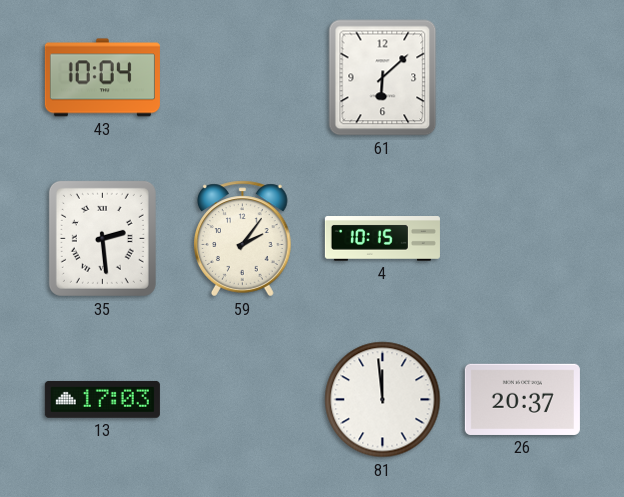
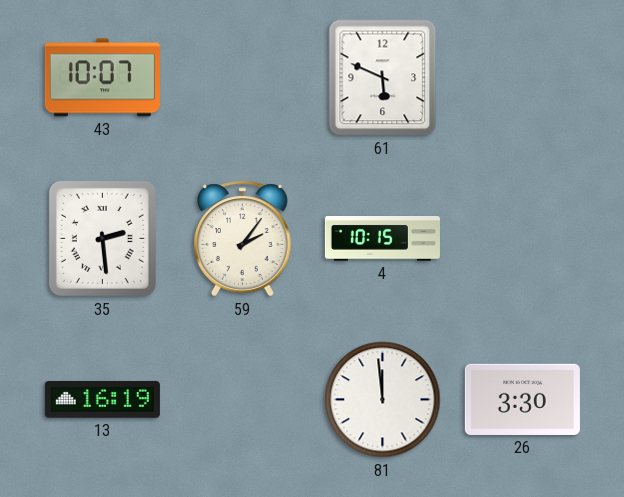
43: 10:04 -> 10:07 (102, 78)
61: 6:08 -> 5:49 (383, 78)
13: 17:03 -> 16:19 (102, 399)
26: 20:37 -> 3:30 (522, 399)
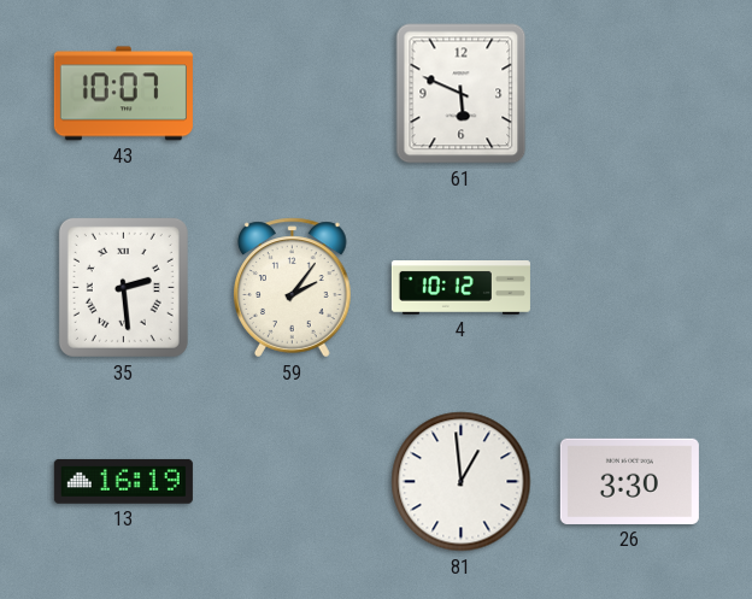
4: 10:15 -> 10:12 (460, 288)
81: 11:59 -> 12:59 (462, 482)
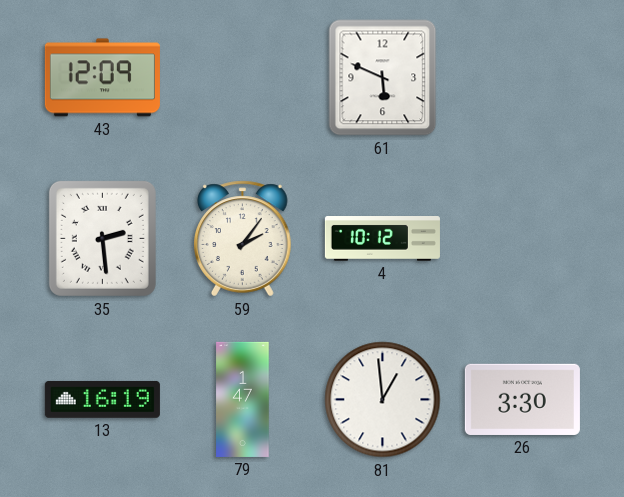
43: 10:07 -> 12:09 (102, 78)
79: none -> 1:47 (243, 399)
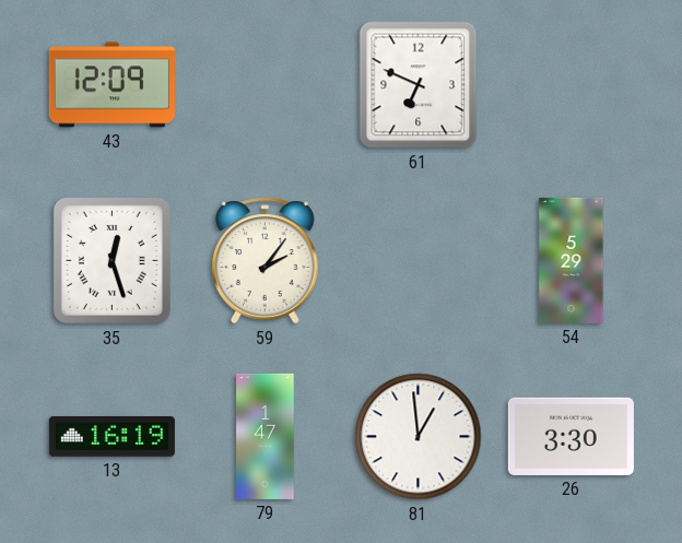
61: 5:49 -> 6:49 (419, 85)
35: 2:29 -> 12:27 (111, 260)
4: 10:12 -> none (382, 239)
54: none -> 5:29 (572, 260)
